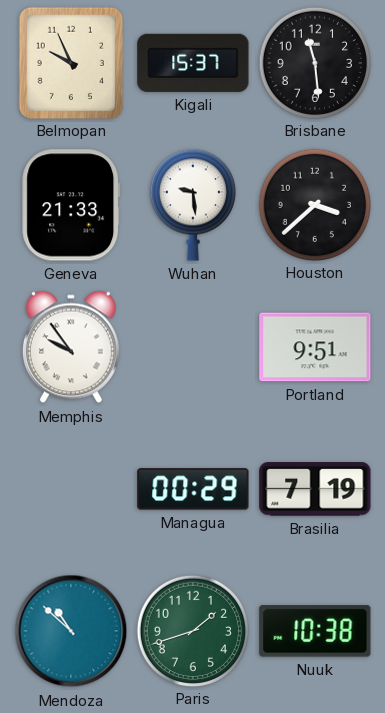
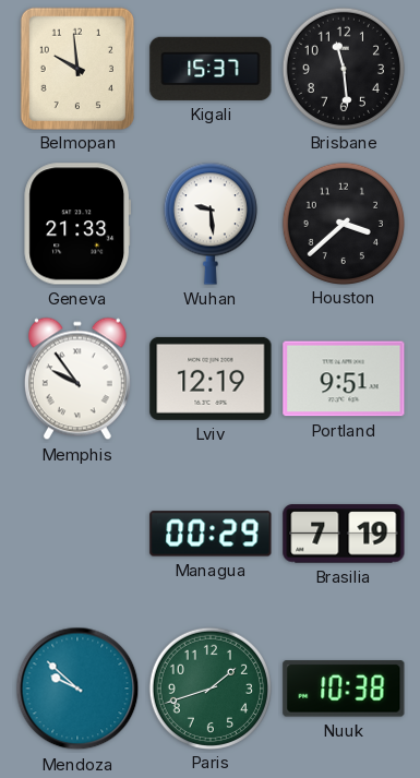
Belmopan: 9:56 -> 9:59 (76, 68)
Lviv: none -> 12:19 (211, 379)
Mendoza: 10:52 -> 9:52 (77, 689)
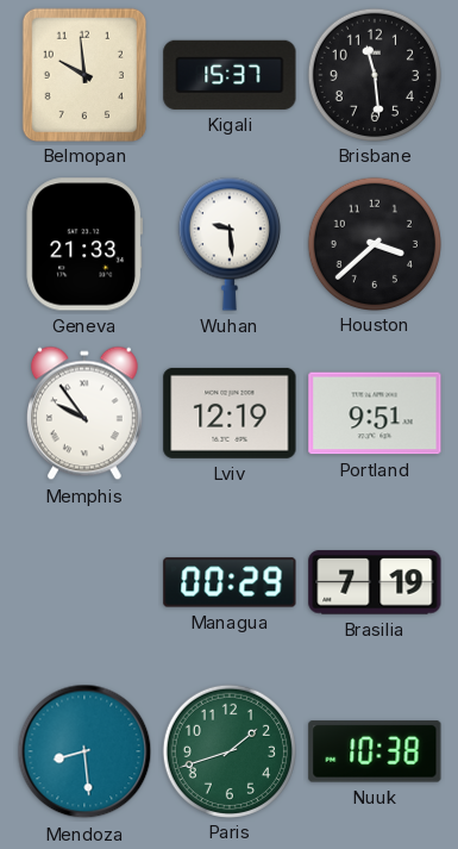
Mendoza: 9:52 -> 8:29 (84, 751)
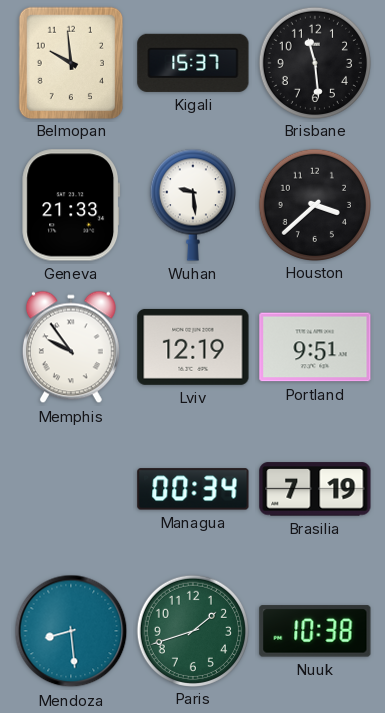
Managua: 00:29 -> 00:34 (193, 489)
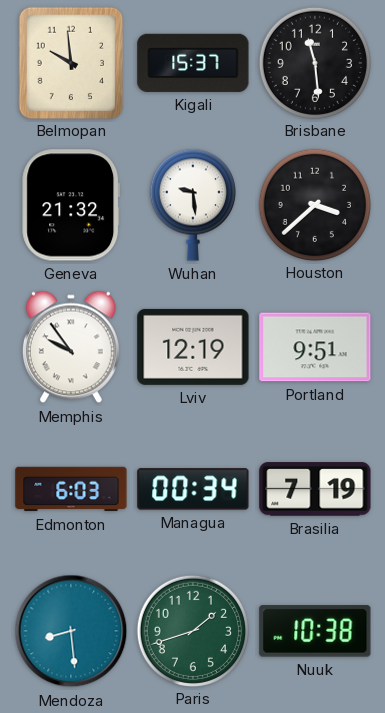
Geneva: 21:33 -> 21:32 (71, 205)
Edmonton: none -> 6:03 (71, 489)
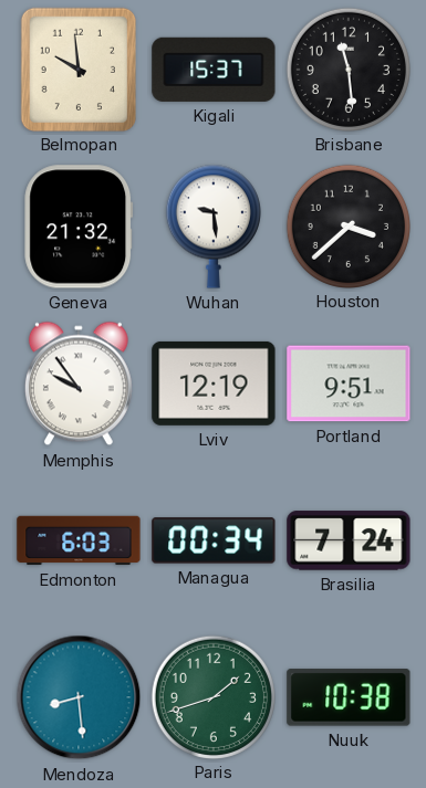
Brasilia: 7:19 -> 7:24 (349, 540)
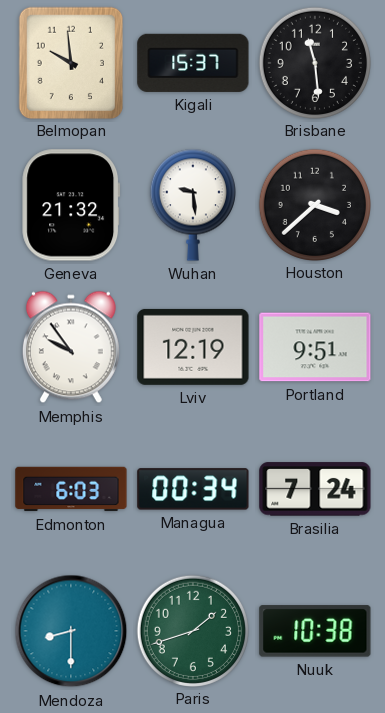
Mendoza: 8:29 -> 8:30 (71, 631)
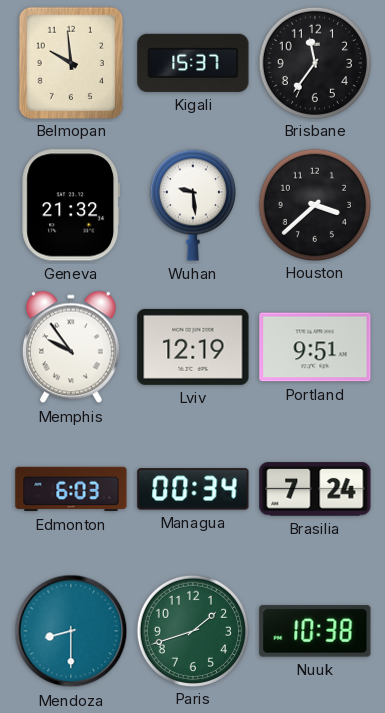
Brisbane: 11:29 -> 11:36 (314, 62)
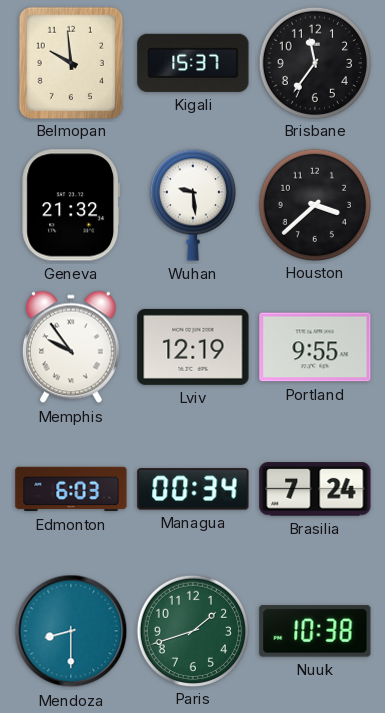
Portland: 9:51 -> 9:55 (315, 347)
